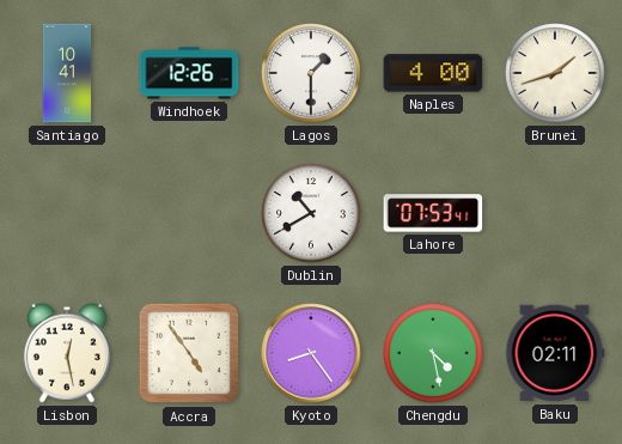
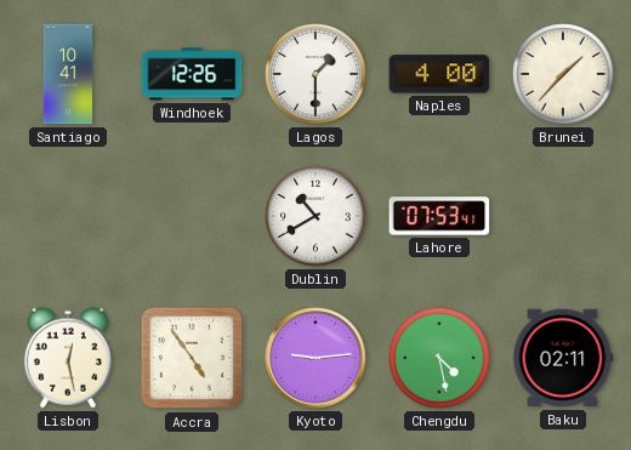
Brunei: 1:42 -> 1:37 (563, 74)
Kyoto: 8:24 -> 9:14 (315, 358)
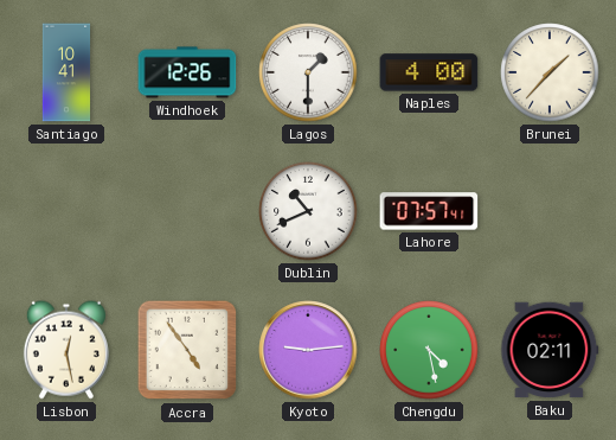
Dublin: 10:40 -> 10:41 (308, 211)
Lahore: 07:53 -> 07:57 (429, 211)
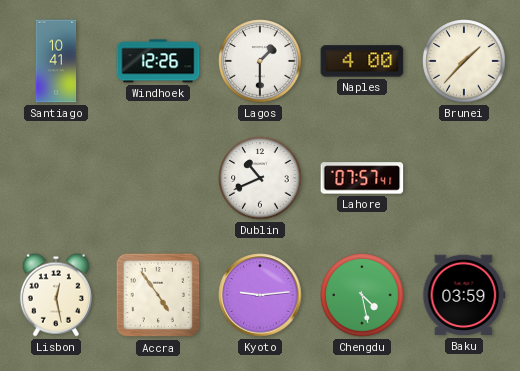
Baku: 02:11 -> 03:59 (464, 295)
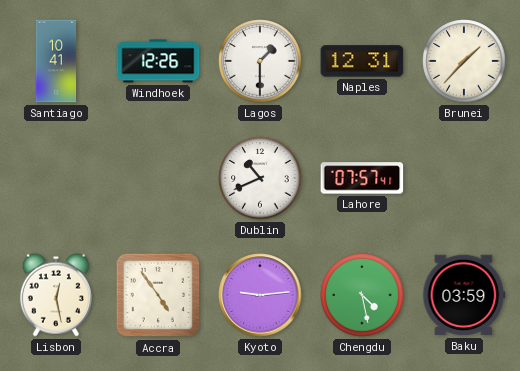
Naples: 4:00 -> 12:31 (362, 61)
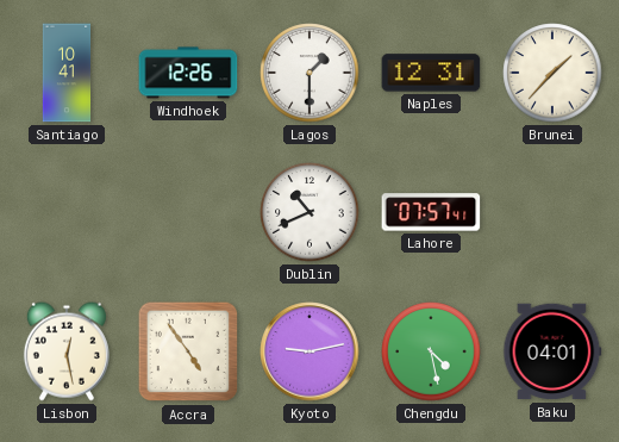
Kyoto: 9:14 -> 9:13 (309, 351)
Baku: 03:59 -> 04:01 (552, 351)
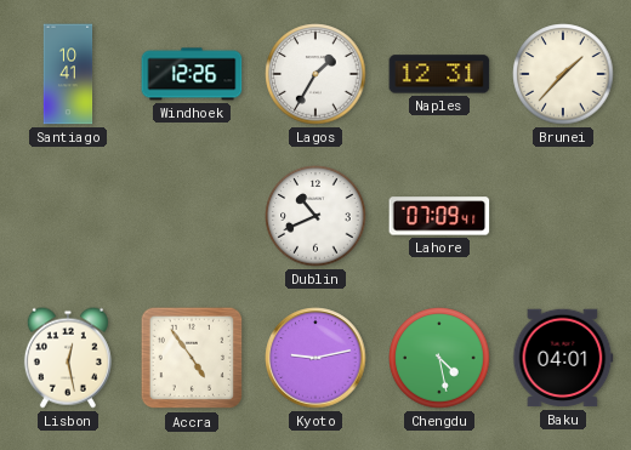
Lagos: 1:30 -> 1:35 (315, 74)
Lahore: 07:57 -> 07:09 (439, 216)
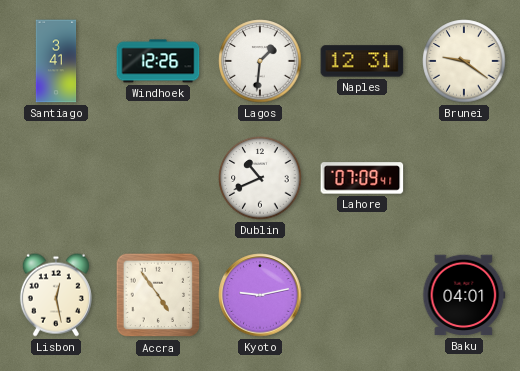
Santiago: 10:41 -> 3:41 (56, 61)
Lagos: 1:35 -> 1:31 (260, 61)
Brunei: 1:37 -> 9:21 (464, 61)
Chengdu: 4:28 -> none (439, 358)
